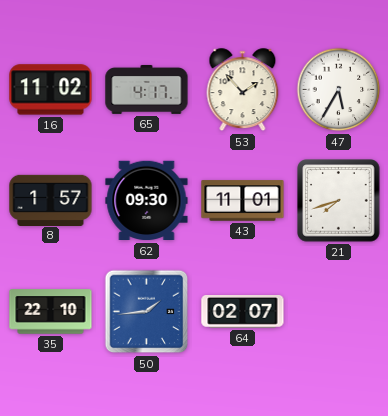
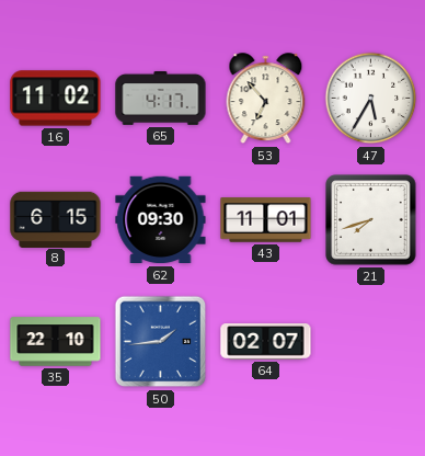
53: 1:53 -> 6:53 (266, 99)
8: 1:57 -> 6:15 (56, 219)
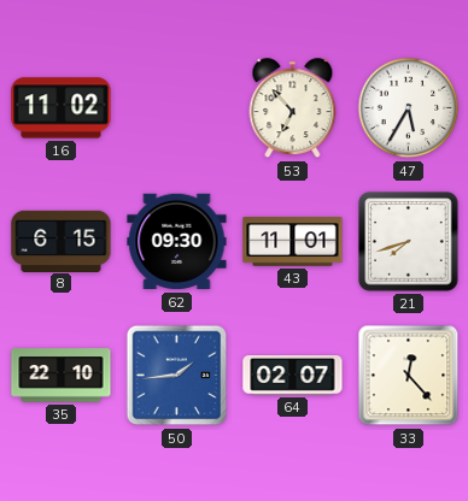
65: 4:17 -> none (161, 98)
33: none -> 12:23 (409, 376)
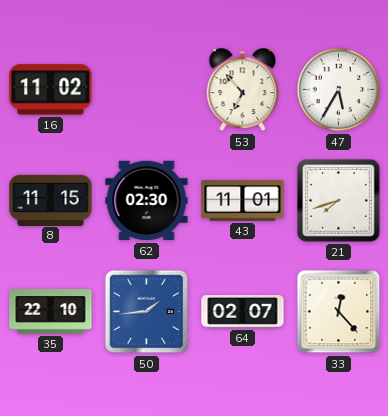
8: 6:15 -> 11:15 (51, 200)
62: 09:30 -> 02:30 (147, 201)
